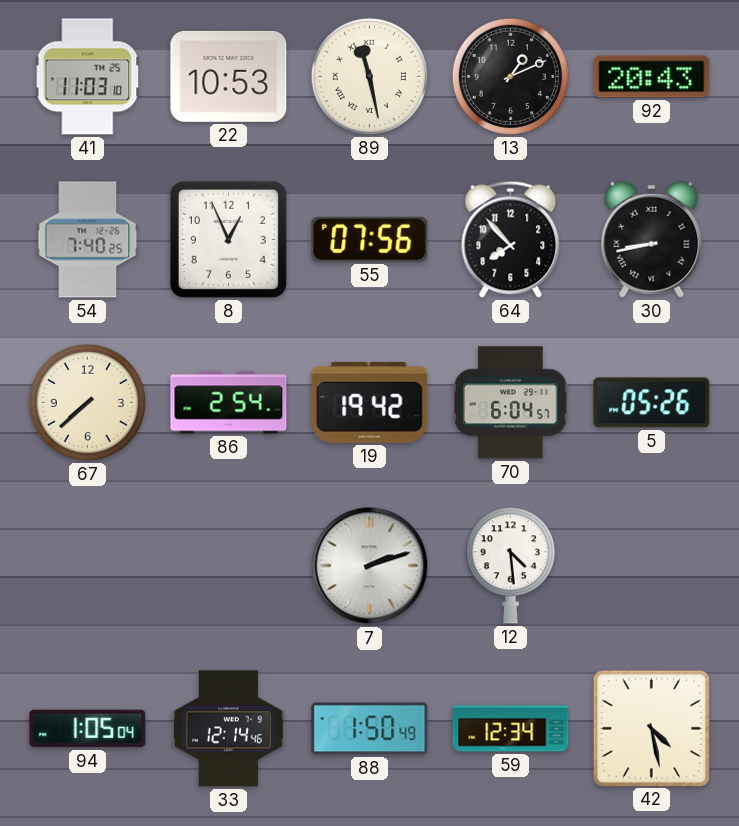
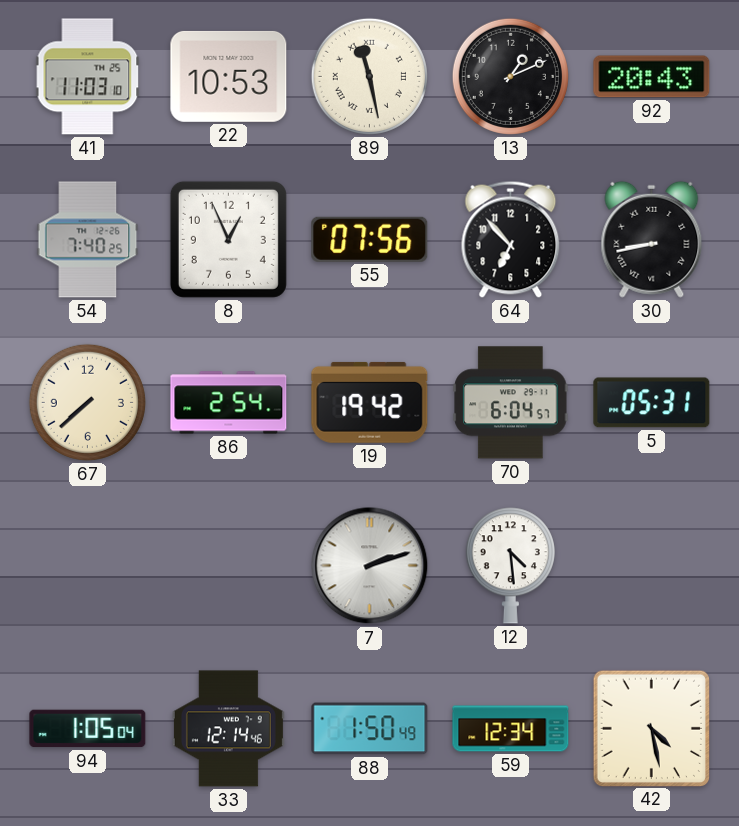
64: 7:53 -> 6:53 (511, 239)
5: 05:26 -> 05:31 (652, 403)
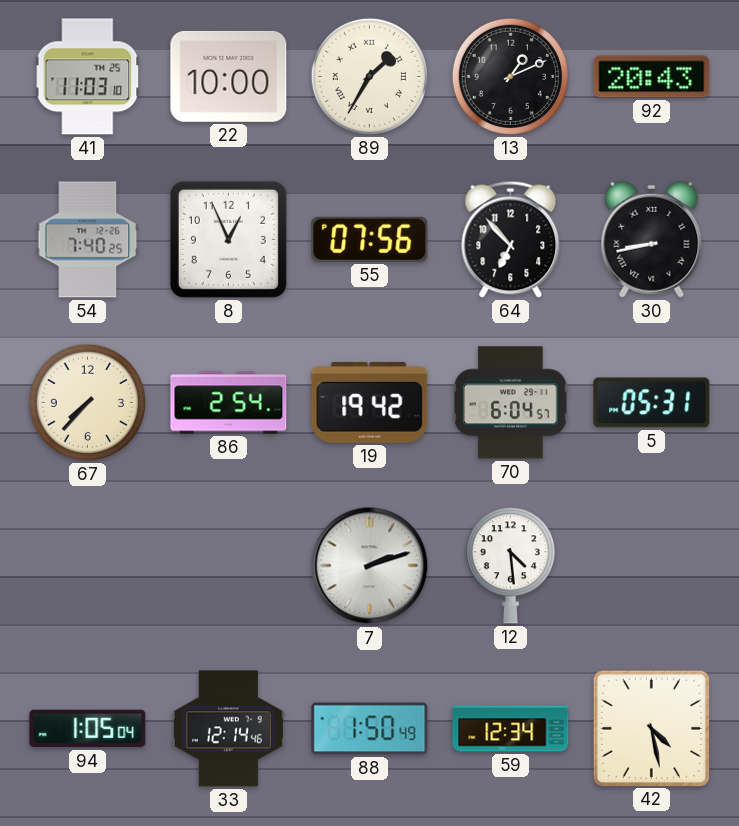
22: 10:53 -> 10:00 (229, 76)
89: 11:28 -> 1:35 (369, 76)
67: 7:38 -> 7:37 (87, 402)
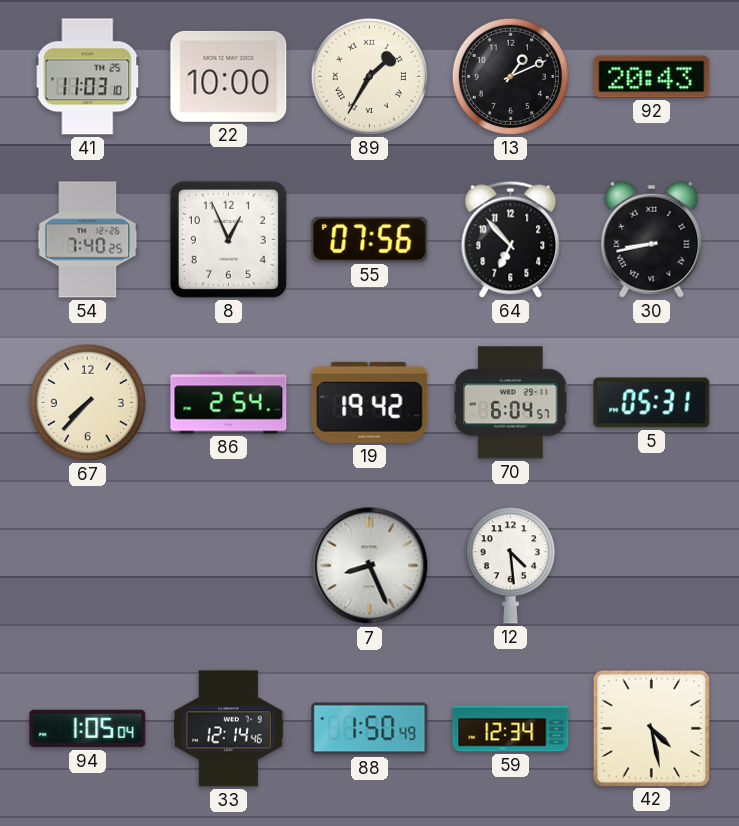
7: 2:12 -> 8:26 (370, 566)
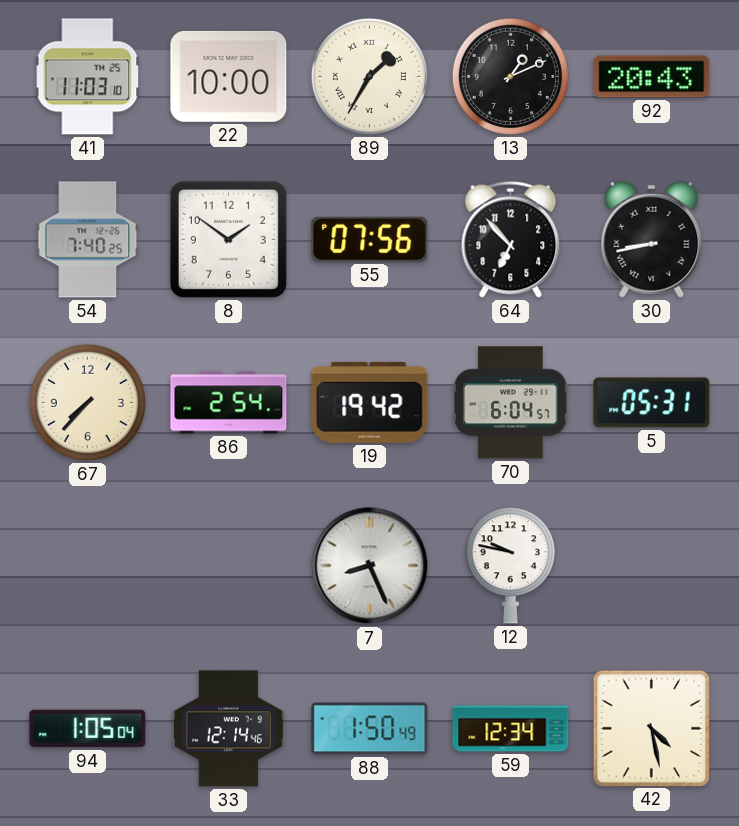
8: 12:56 -> 1:51 (228, 239)
12: 4:29 -> 9:47 (510, 566)
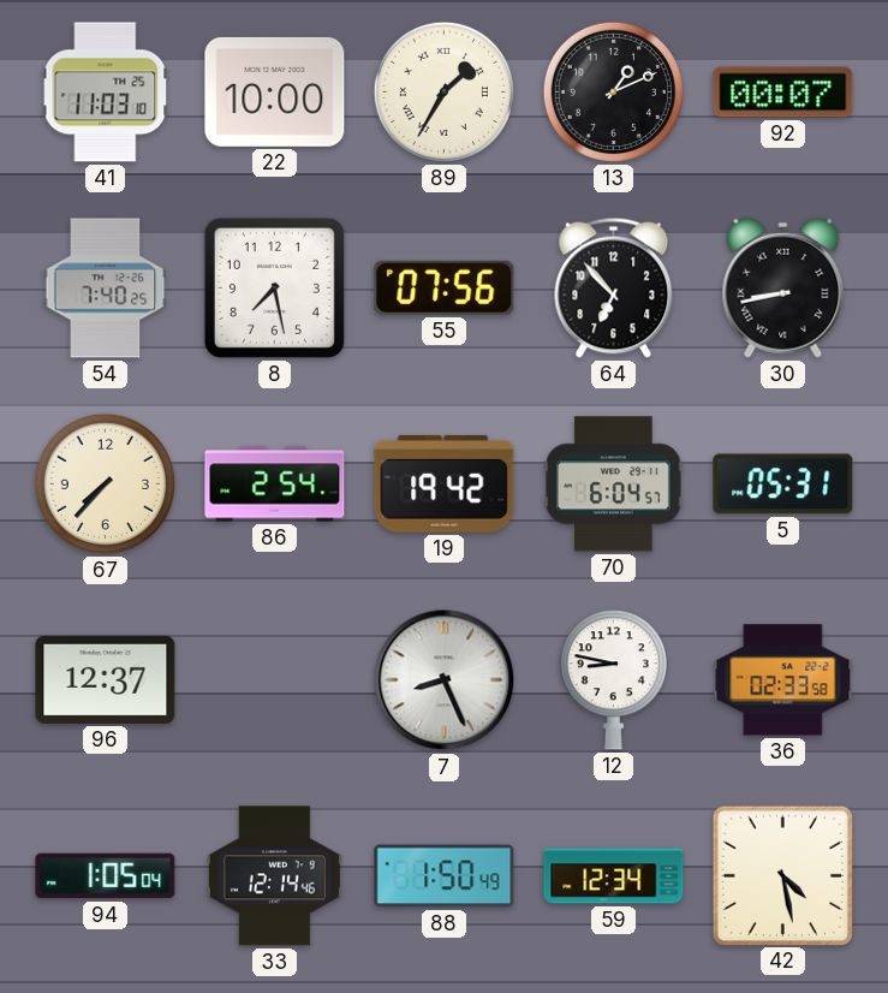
92: 20:43 -> 00:07 (783, 93)
8: 1:51 -> 7:28 (274, 287)
96: none -> 12:37 (106, 679)
12: 9:47 -> 8:47 (613, 680)
36: none -> 02:33 (783, 680)
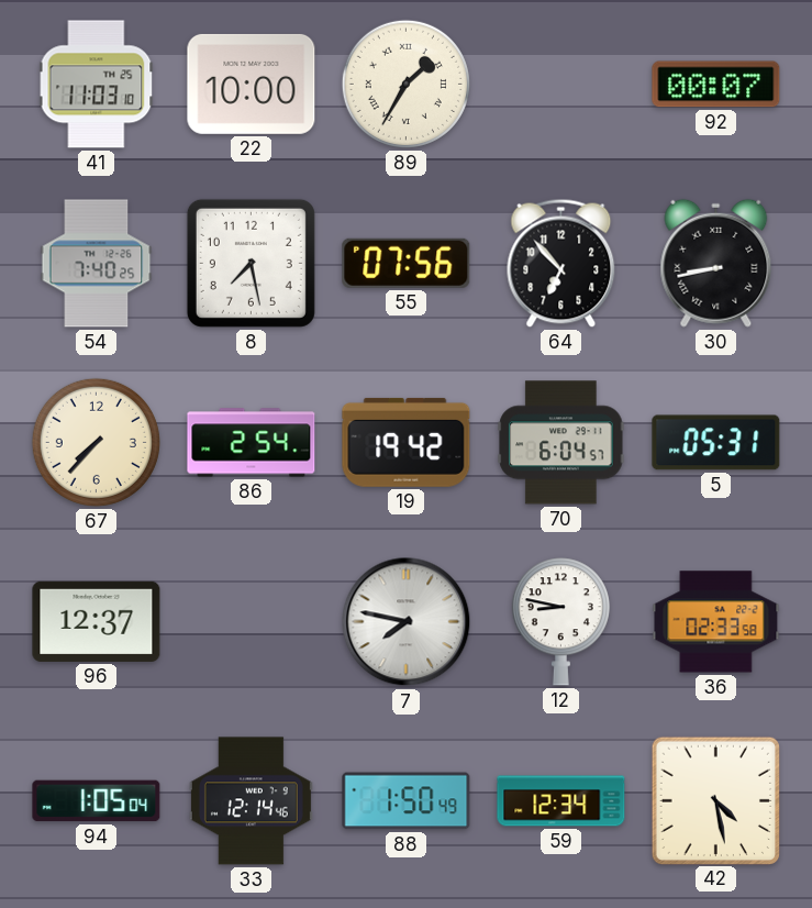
13: 1:11 -> none (613, 91)
7: 8:26 -> 7:47 (407, 622)
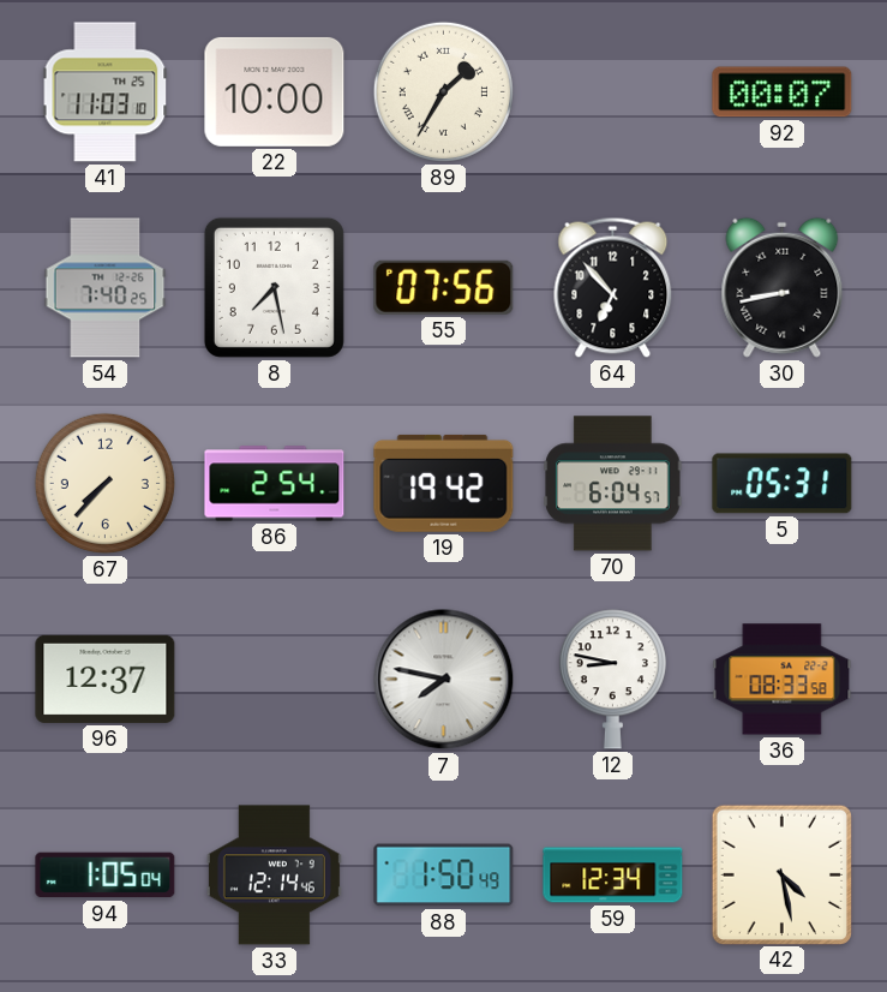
36: 02:33 -> 08:33 (783, 680)
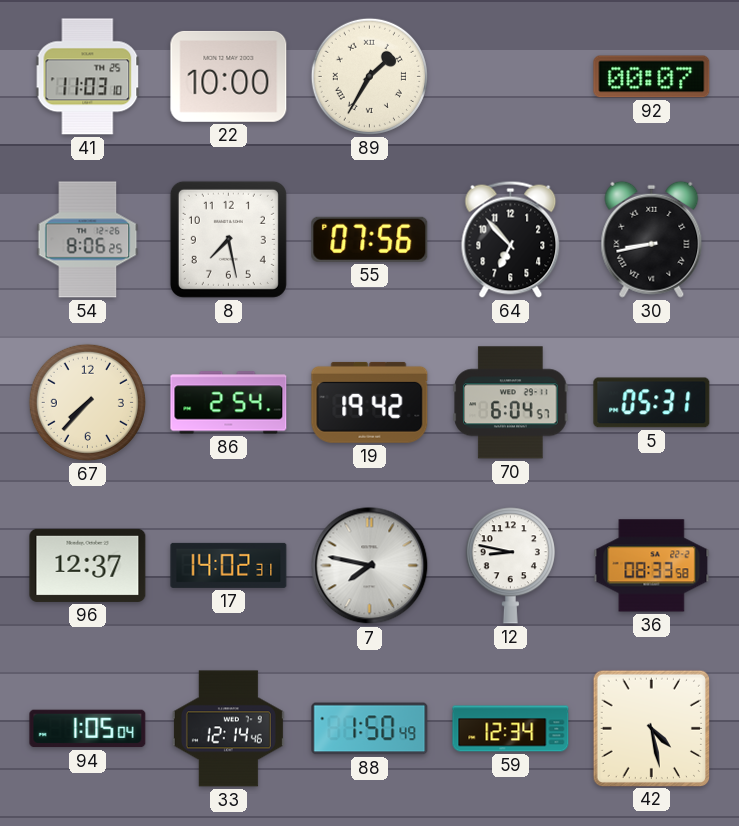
54: 7:40 -> 8:06 (88, 240)
17: none -> 14:02 (229, 565)
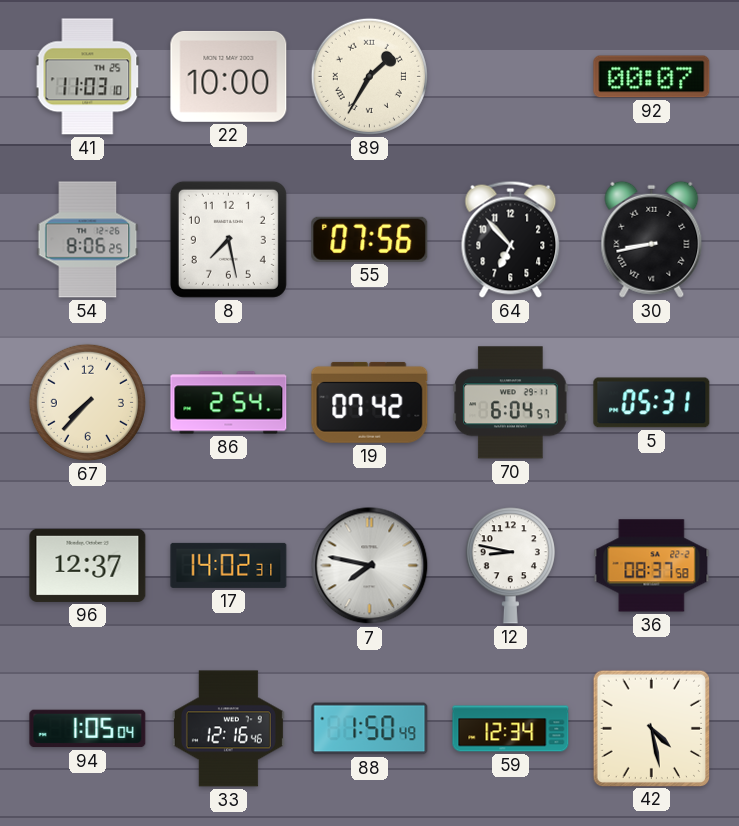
19: 19:42 -> 07:42 (370, 402)
36: 08:33 -> 08:37 (652, 566)
33: 12:14 -> 12:16 (228, 729)
